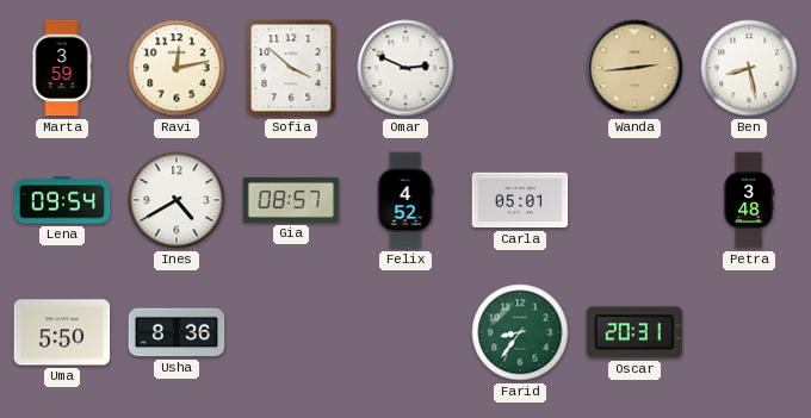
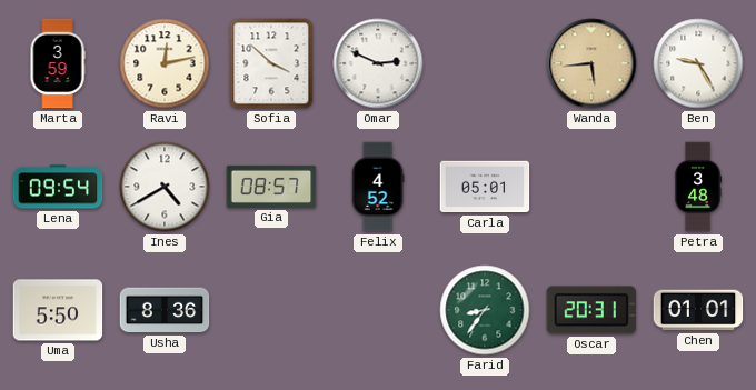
Wanda: 2:44 -> 5:44 (591, 63)
Ben: 8:28 -> 9:25 (698, 63)
Chen: none -> 01:01 (698, 310)
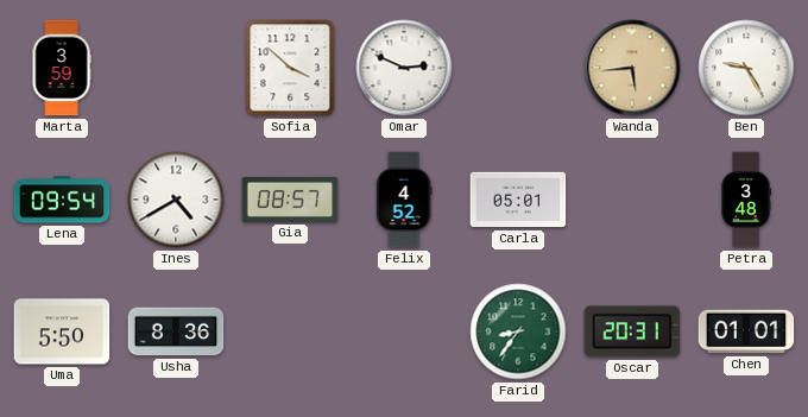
Ravi: 12:13 -> none (165, 63)
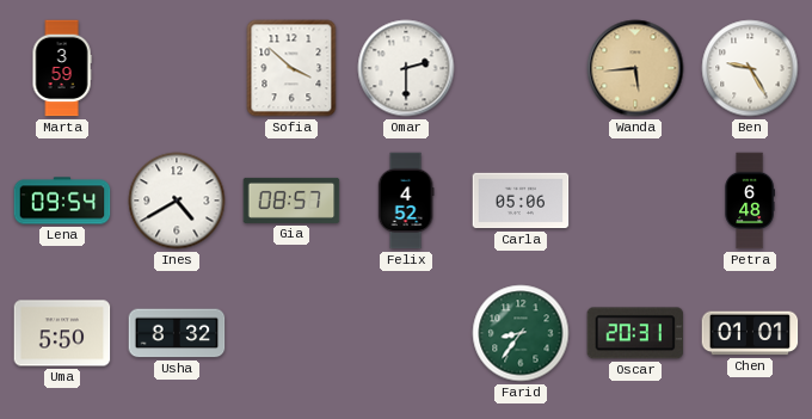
Omar: 2:49 -> 2:30 (406, 68)
Carla: 05:01 -> 05:06 (521, 201)
Petra: 3:48 -> 6:48 (750, 201)
Usha: 8:36 -> 8:32 (177, 333)
